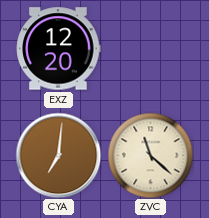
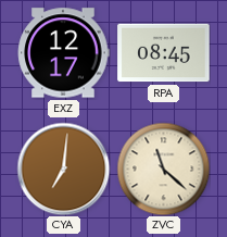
EXZ: 12:20 -> 12:17 (63, 53)
RPA: none -> 08:45 (164, 53)
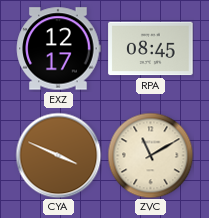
CYA: 7:01 -> 3:49 (58, 155)
ZVC: 11:22 -> 11:10 (150, 155)
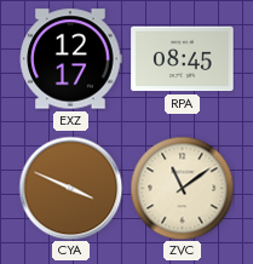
ZVC: 11:10 -> 11:09 (182, 188)
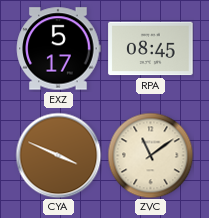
EXZ: 12:17 -> 5:17 (58, 49)
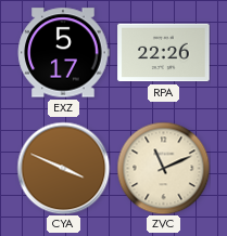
RPA: 08:45 -> 22:26 (164, 53)
ZVC: 11:09 -> 11:11 (163, 168)
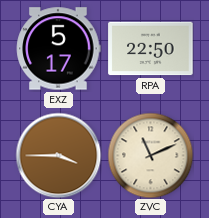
RPA: 22:26 -> 22:50 (151, 49)
CYA: 3:49 -> 3:45 (58, 155)
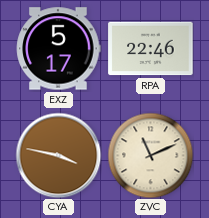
RPA: 22:50 -> 22:46 (151, 49)
CYA: 3:45 -> 3:47 (58, 155)
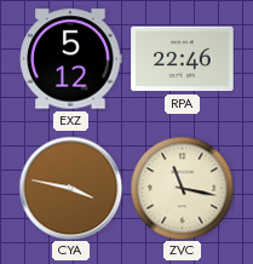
EXZ: 5:17 -> 5:12 (70, 59)
ZVC: 11:11 -> 11:17 (182, 188)
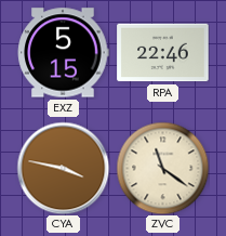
EXZ: 5:12 -> 5:15 (63, 53)
ZVC: 11:17 -> 11:21 (162, 168)
